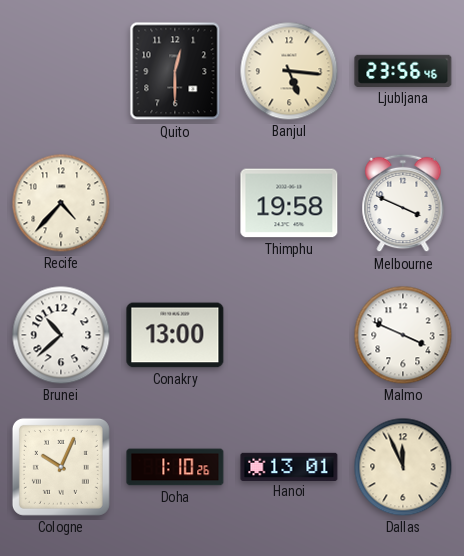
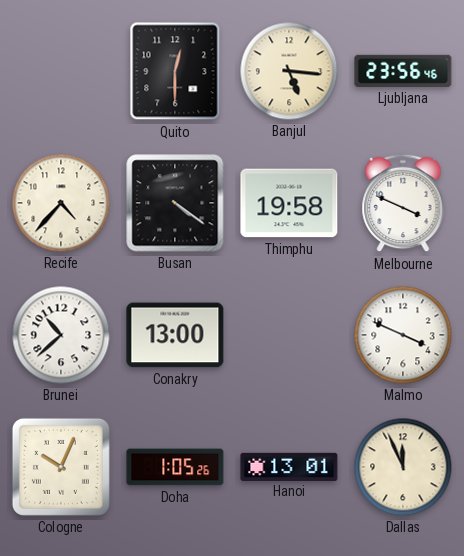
Busan: none -> 4:21 (175, 203)
Doha: 1:10 -> 1:05 (175, 467)
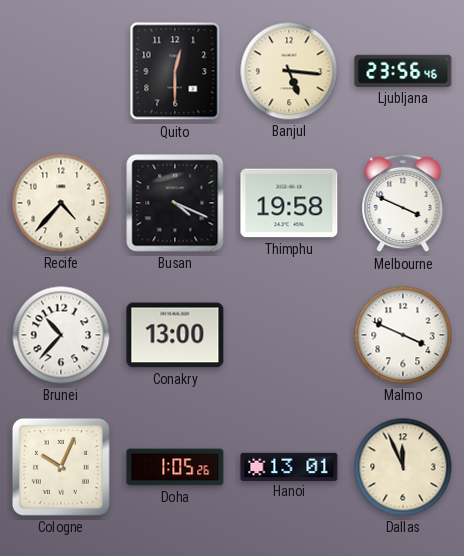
Busan: 4:21 -> 4:19 (175, 203)
Brunei: 10:38 -> 10:37 (61, 335)
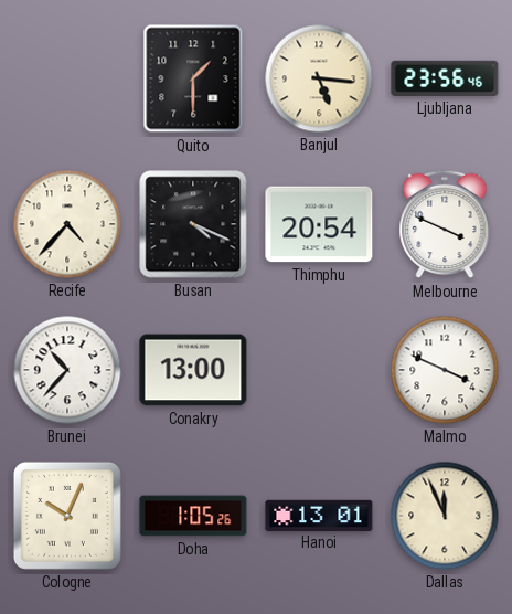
Quito: 12:30 -> 1:30 (193, 78)
Thimphu: 19:58 -> 20:54 (319, 224)
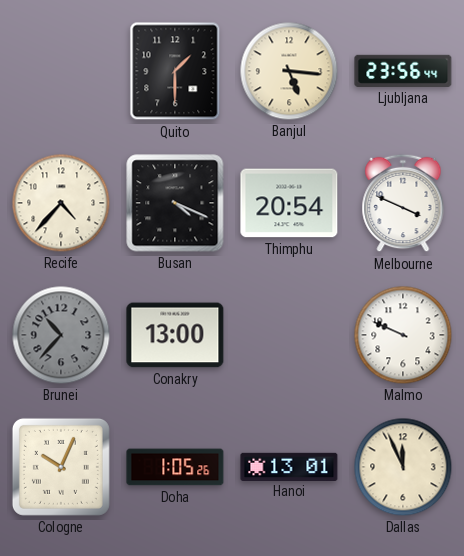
Ljubljana: 23:56:46 -> 23:56:44 (403, 71)
Brunei dial: white -> grey (61, 335)
Malmo: 3:49 -> 9:49 (403, 335)
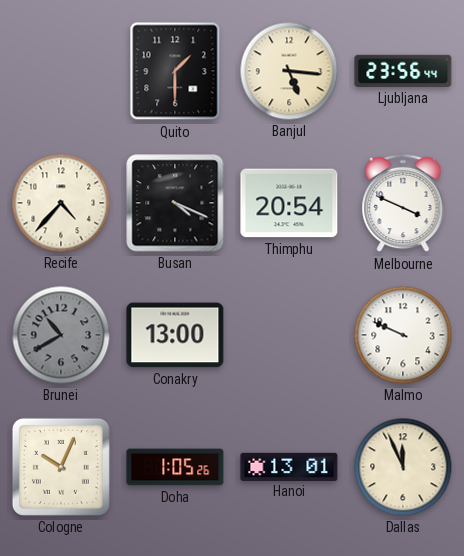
Brunei: 10:37 -> 10:40 (61, 335)
